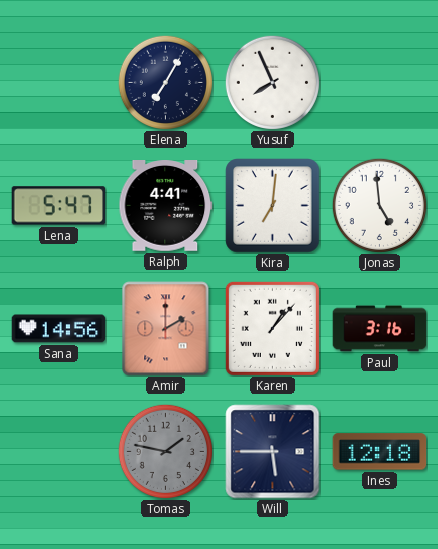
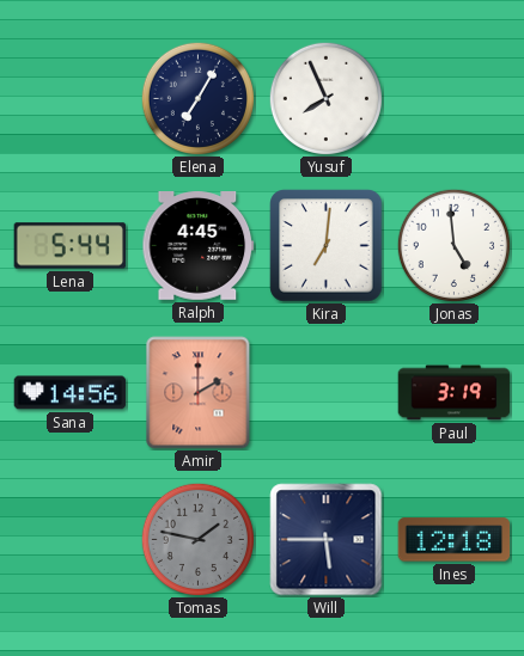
Lena: 5:47 -> 5:44 (71, 246)
Ralph: 4:41 -> 4:45 (199, 246)
Karen: 1:07 -> none (272, 328)
Paul: 3:16 -> 3:19 (455, 393)
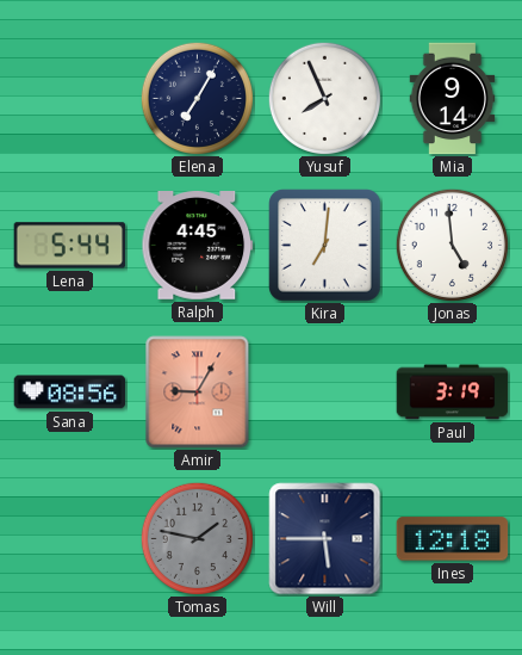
Mia: none -> 9:14 (453, 99)
Sana: 14:56 -> 08:56 (70, 393)
Amir: 2:00 -> 9:05 (198, 393)
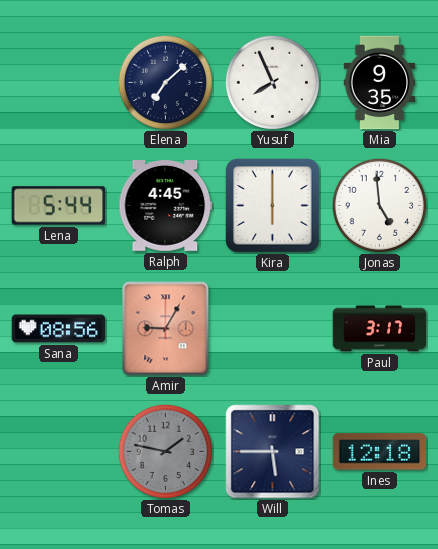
Elena: 7:05 -> 7:08 (165, 82)
Mia: 9:14 -> 9:35 (380, 83)
Kira: 7:01 -> 6:00 (273, 206)
Paul: 3:19 -> 3:17 (380, 329)
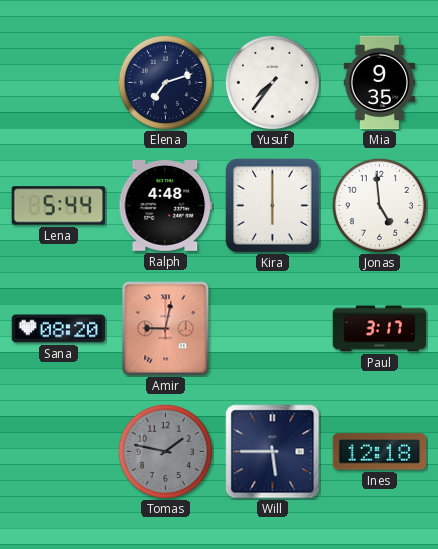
Elena: 7:08 -> 7:12 (165, 82)
Yusuf: 7:56 -> 7:36 (272, 82)
Ralph: 4:45 -> 4:48 (166, 206)
Sana: 08:56 -> 08:20 (59, 329)
Amir: 9:05 -> 9:02 (166, 329)
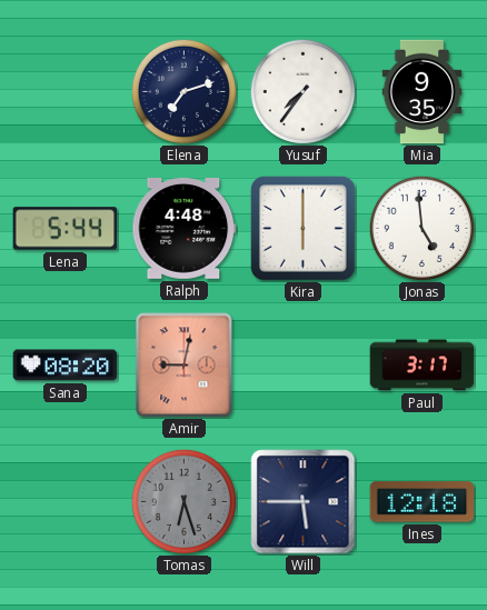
Tomas: 1:47 -> 6:27 (183, 501)
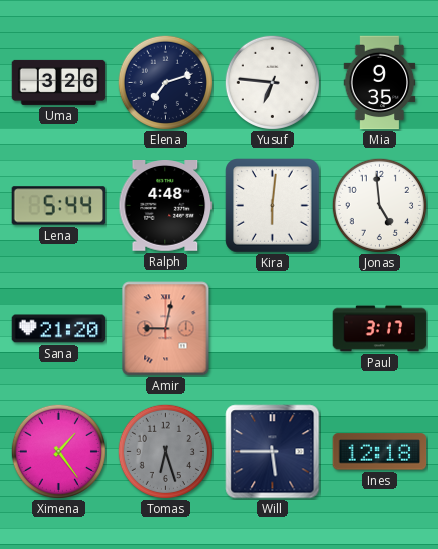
Uma: none -> 3:26 (59, 82)
Yusuf: 7:36 -> 6:46 (272, 82)
Kira: 6:00 -> 6:01 (273, 206)
Sana: 08:20 -> 21:20 (59, 329)
Ximena: none -> 1:24 (58, 451)
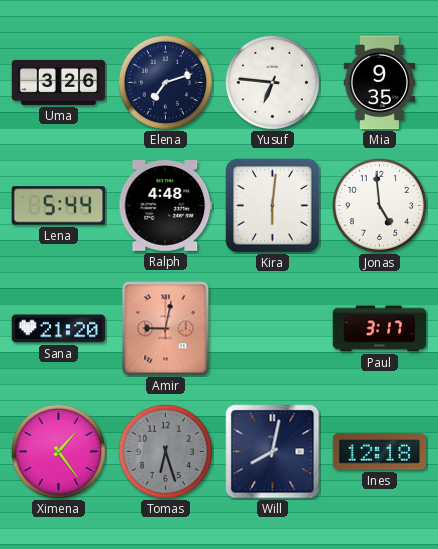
Will: 5:45 -> 8:02 (273, 452)
